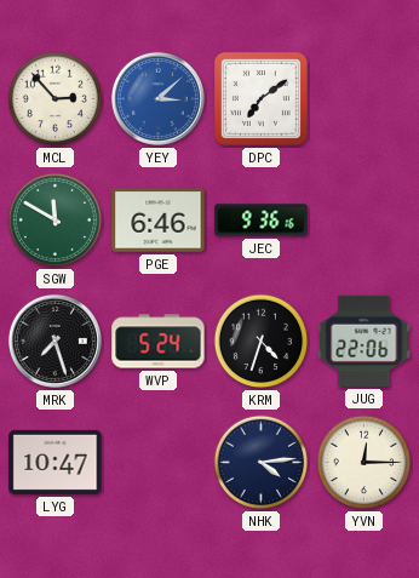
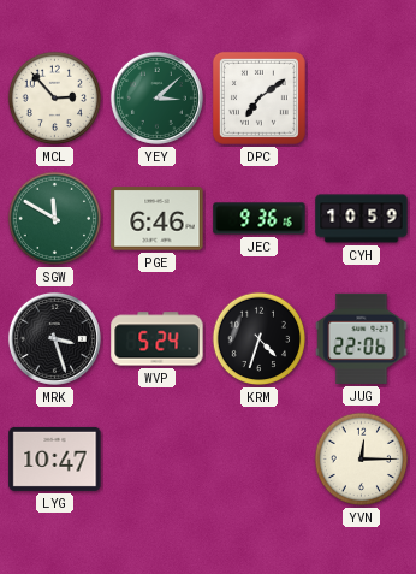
YEY dial: blue -> green (156, 97)
CYH: none -> 10:59 (362, 219)
MRK: 7:27 -> 3:27 (54, 338)
NHK: 4:14 -> none (262, 463)
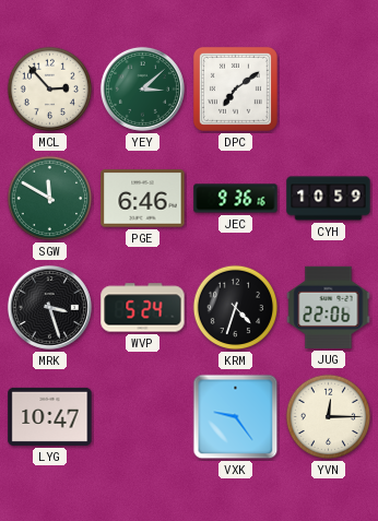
VXK: none -> 9:24 (236, 417)
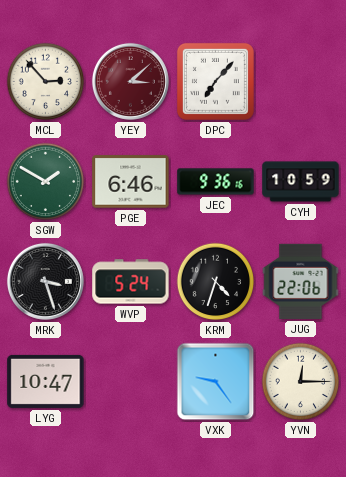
YEY dial: green -> burgundy (130, 81)
DPC: 7:09 -> 7:07 (215, 81)
SGW: 11:50 -> 1:50 (46, 182)
